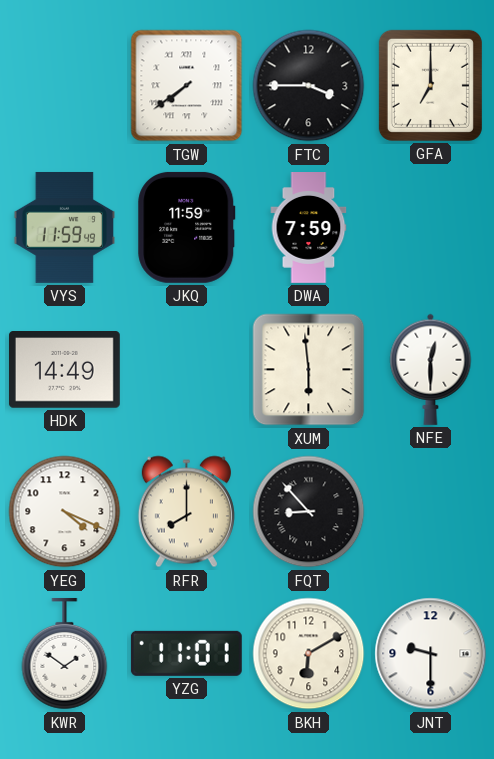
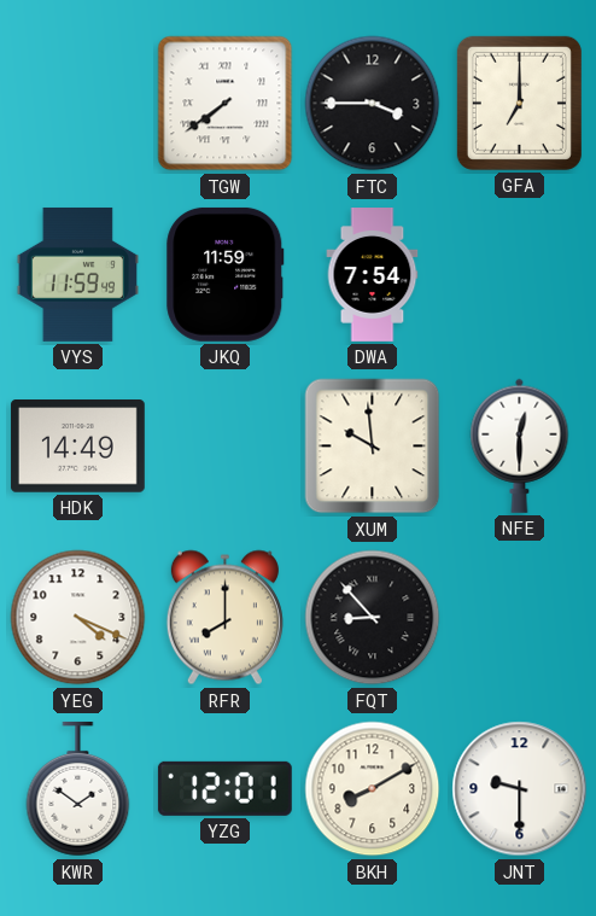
DWA: 7:59 -> 7:54 (373, 275)
XUM: 5:59 -> 9:59 (373, 447)
YZG: 11:01 -> 12:01 (224, 788)
BKH: 6:10 -> 8:10 (373, 789)
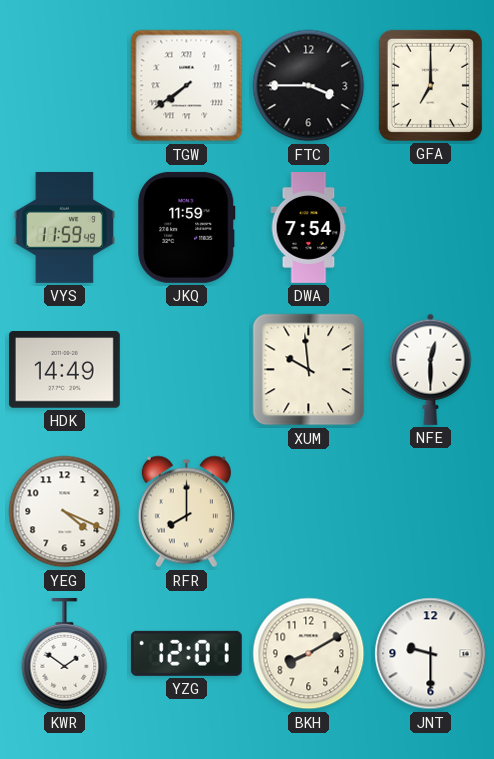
FQT: 8:53 -> none (373, 618)
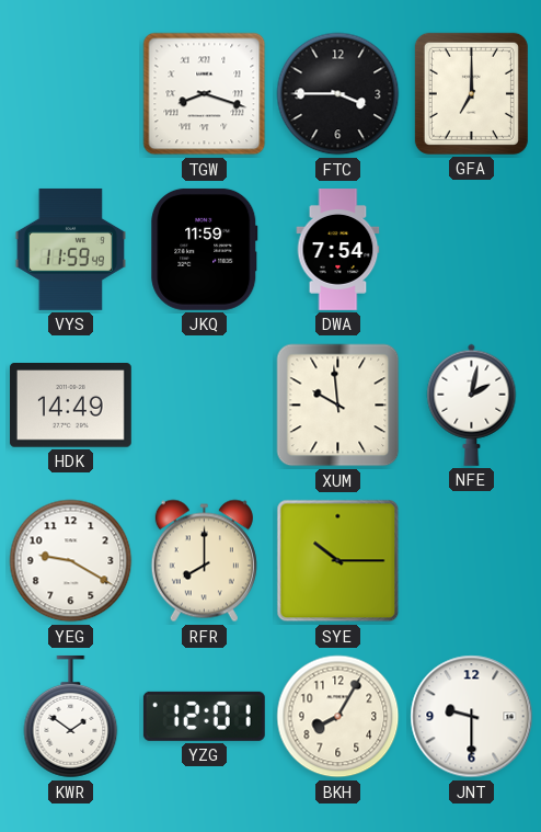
TGW: 7:39 -> 8:18 (205, 94)
NFE: 12:30 -> 2:02 (472, 404)
YEG: 4:19 -> 9:20 (71, 561)
SYE: none -> 10:15 (338, 561)
BKH: 8:10 -> 8:05 (338, 717)
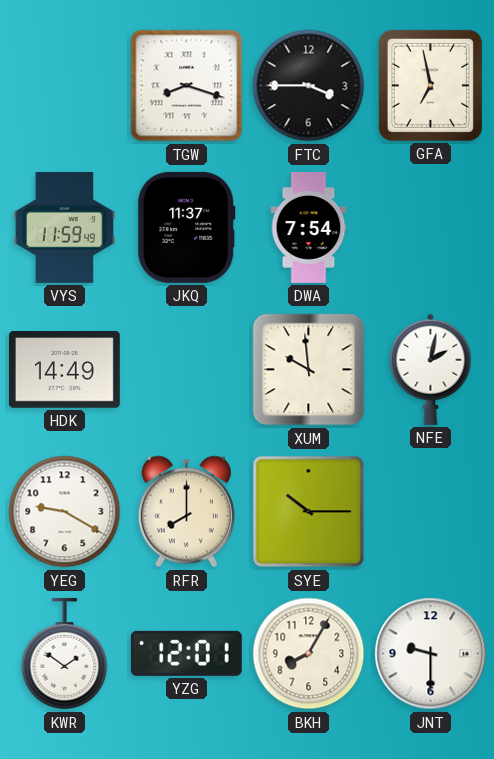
GFA: 7:00 -> 6:58 (430, 85)
JKQ: 11:59 -> 11:37 (187, 227)
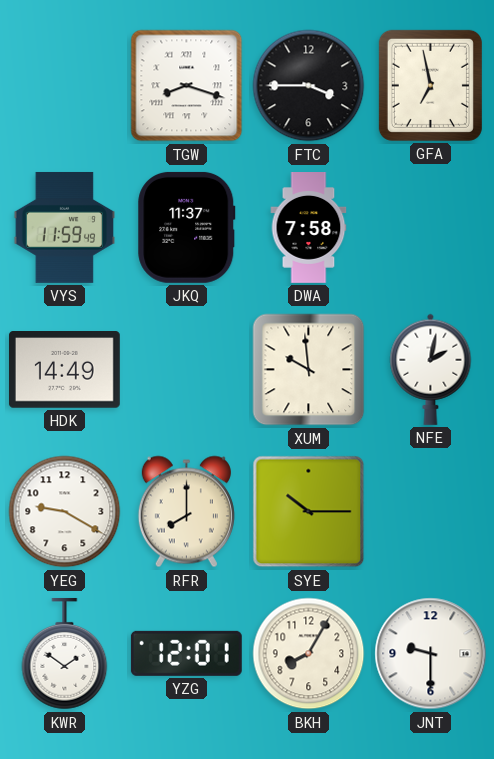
DWA: 7:54 -> 7:58 (309, 228)
